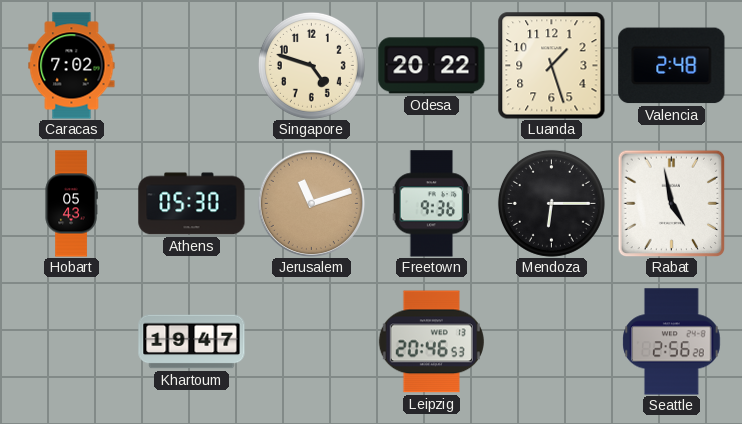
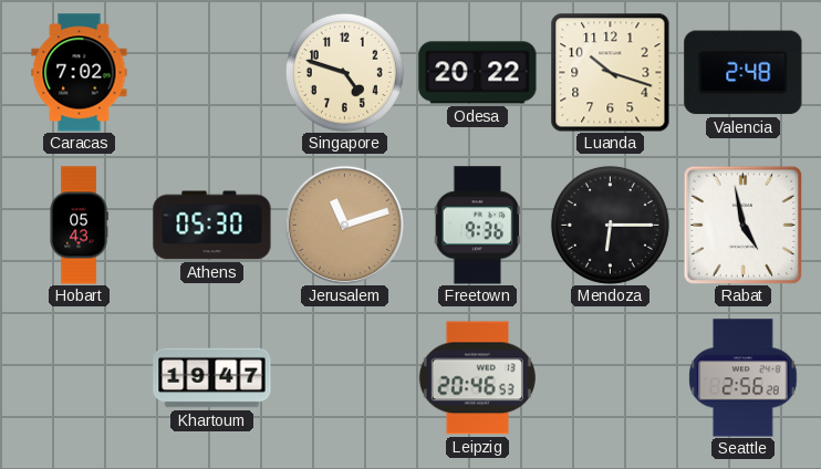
Luanda: 1:27 -> 10:18 (611, 73)
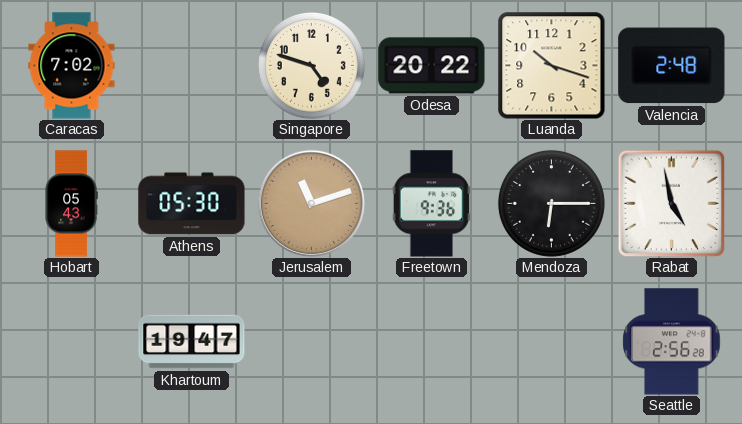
Leipzig: 20:46 -> none (477, 378)
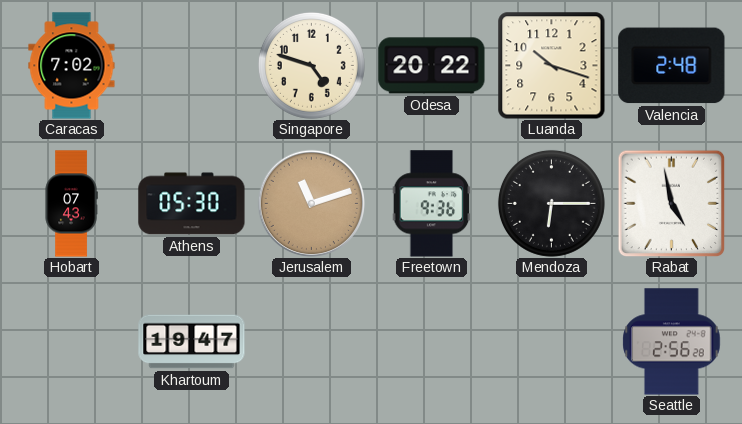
Hobart: 05:43 -> 07:43 (71, 204)
